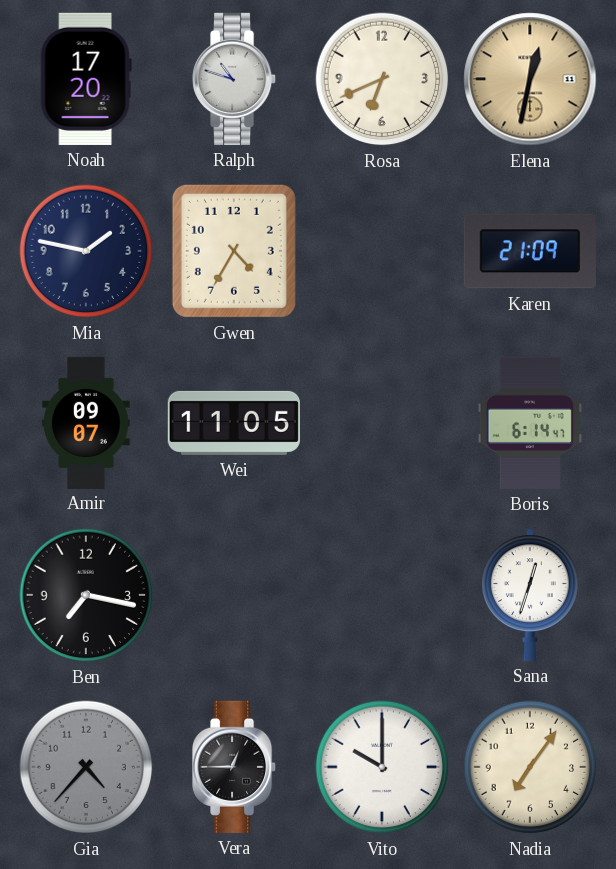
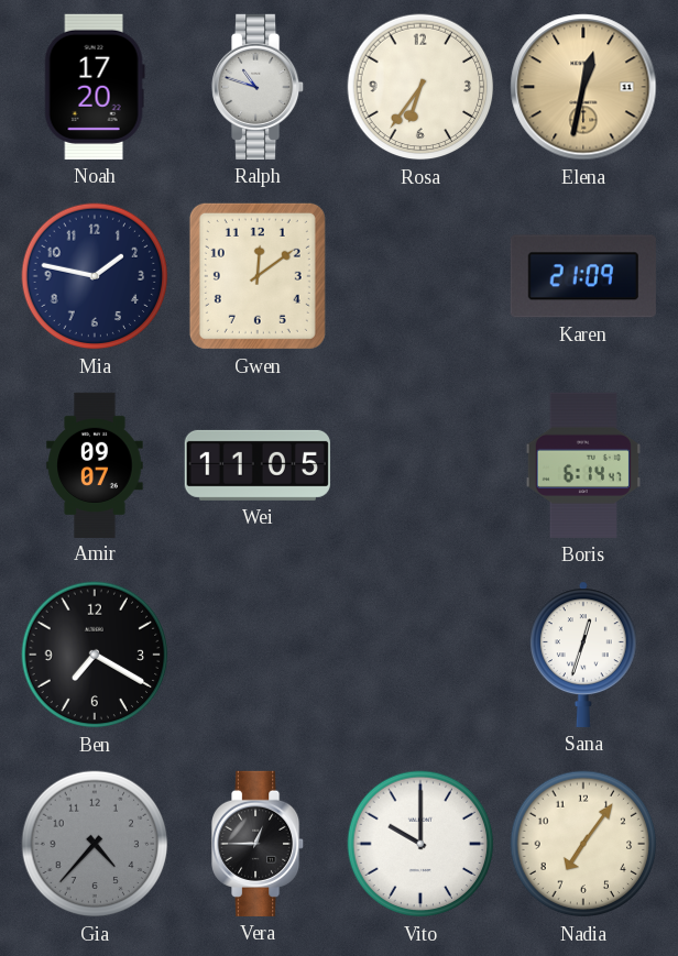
Rosa: 6:41 -> 6:36 (420, 87)
Gwen: 4:35 -> 12:09 (258, 276)
Ben: 7:17 -> 7:20 (95, 655)
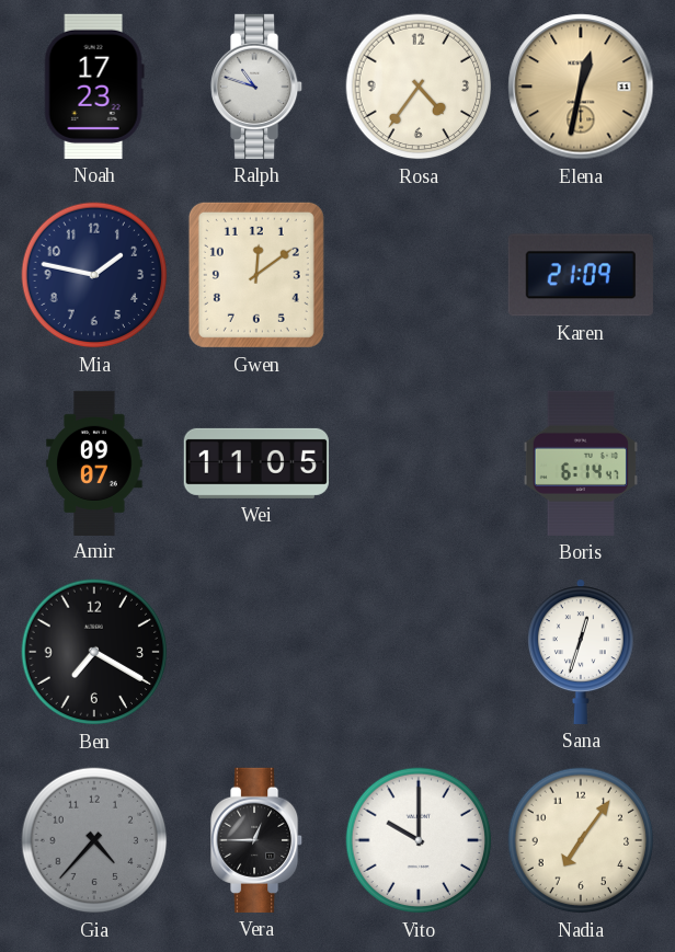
Noah: 17:20 -> 17:23 (94, 87)
Rosa: 6:36 -> 4:36 (419, 87)
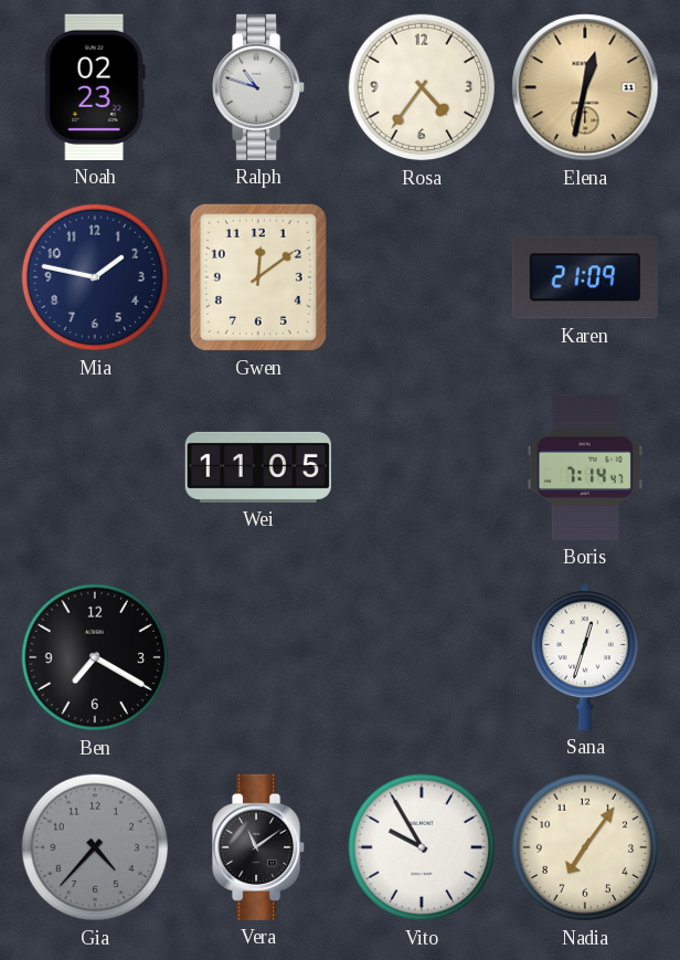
Noah: 17:23 -> 02:23 (95, 87)
Amir: 09:07 -> none (94, 462)
Boris: 6:14 -> 7:14 (585, 467)
Vera: 12:45 -> 11:09 (259, 847)
Vito: 10:00 -> 9:55 (422, 847)
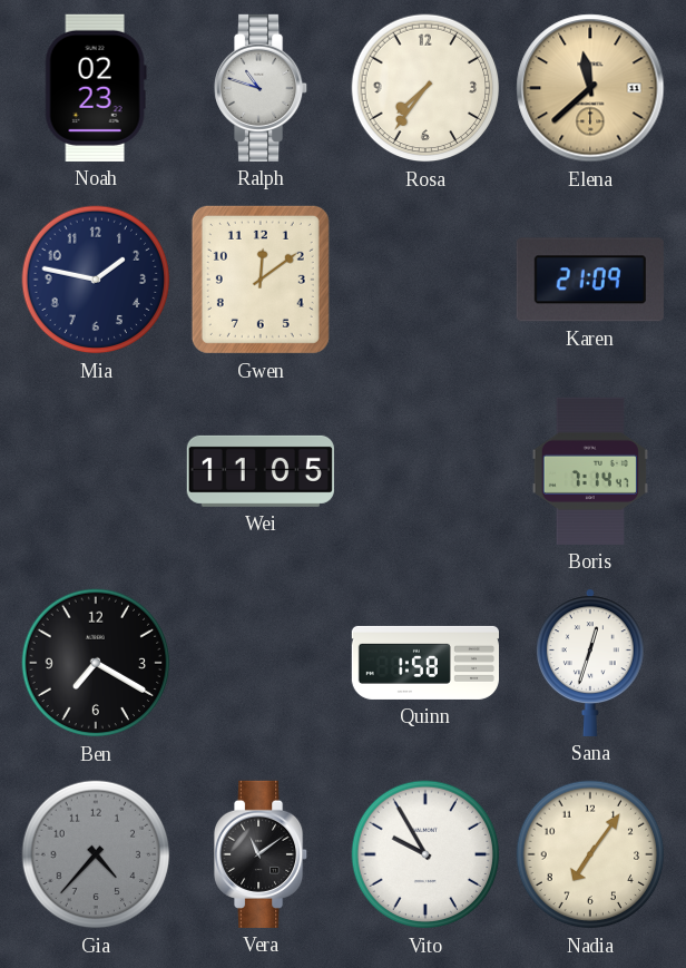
Rosa: 4:36 -> 7:36 (425, 88)
Elena: 12:32 -> 11:38 (590, 88)
Quinn: none -> 1:58 (424, 663)
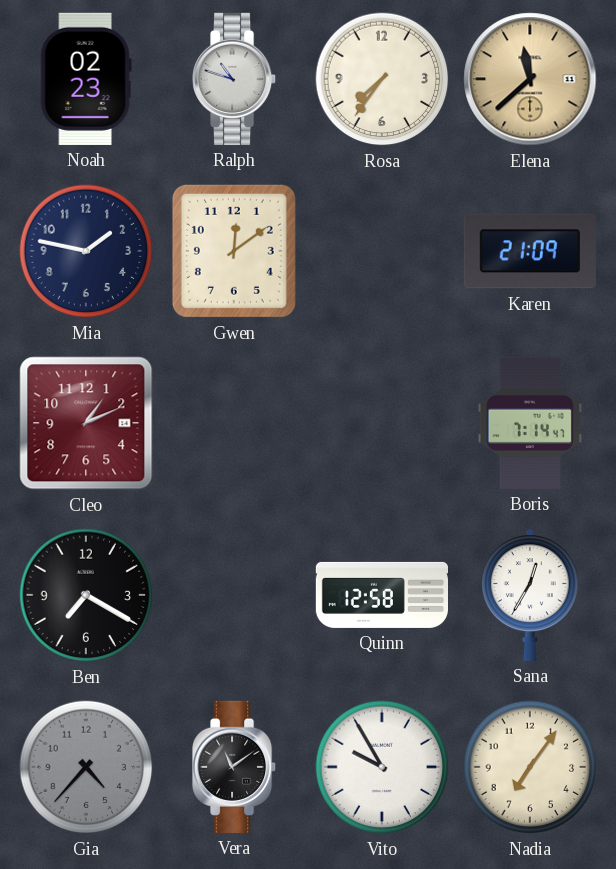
Cleo: none -> 1:11 (86, 423)
Wei: 11:05 -> none (261, 471)
Quinn: 1:58 -> 12:58 (381, 595)
Sana: 12:33 -> 12:35 (530, 595)
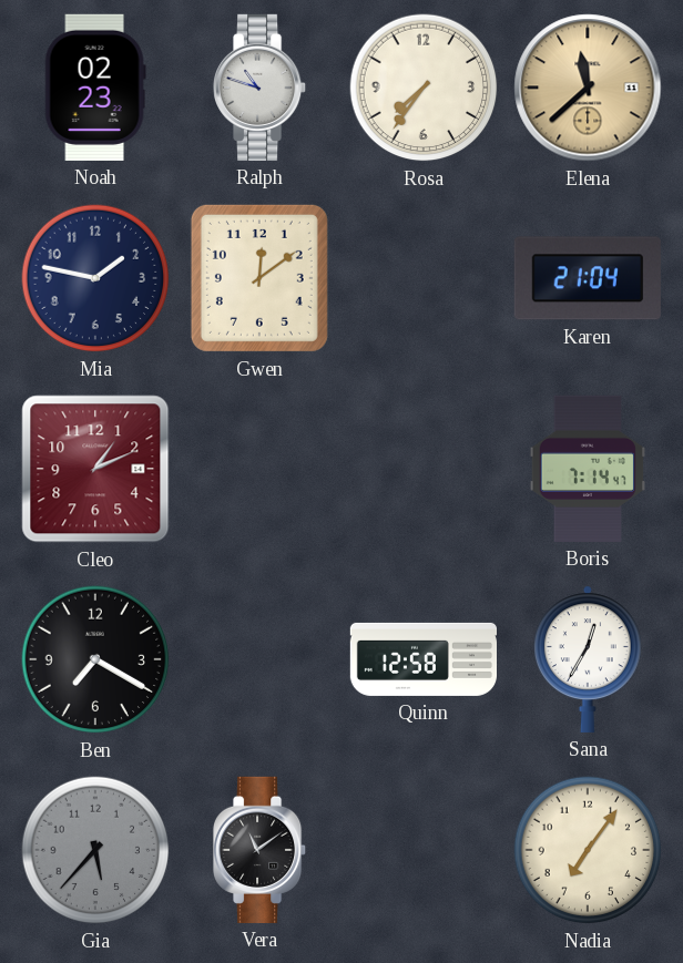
Karen: 21:09 -> 21:04 (588, 278)
Gia: 4:37 -> 5:37 (95, 850)
Vito: 9:55 -> none (382, 767)
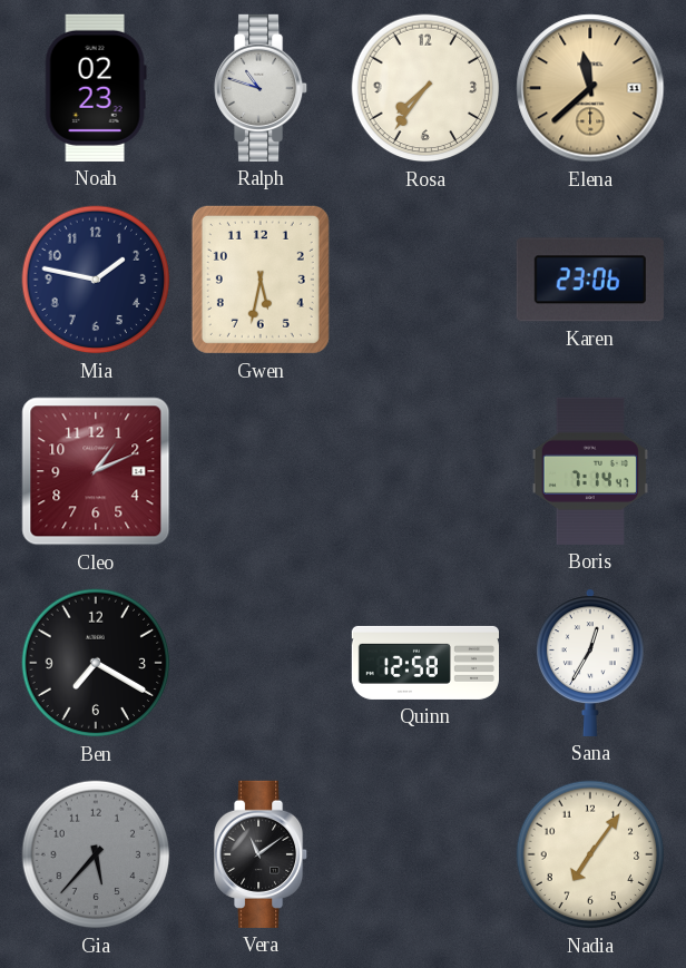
Gwen: 12:09 -> 5:32 (261, 280)
Karen: 21:04 -> 23:06 (590, 280)
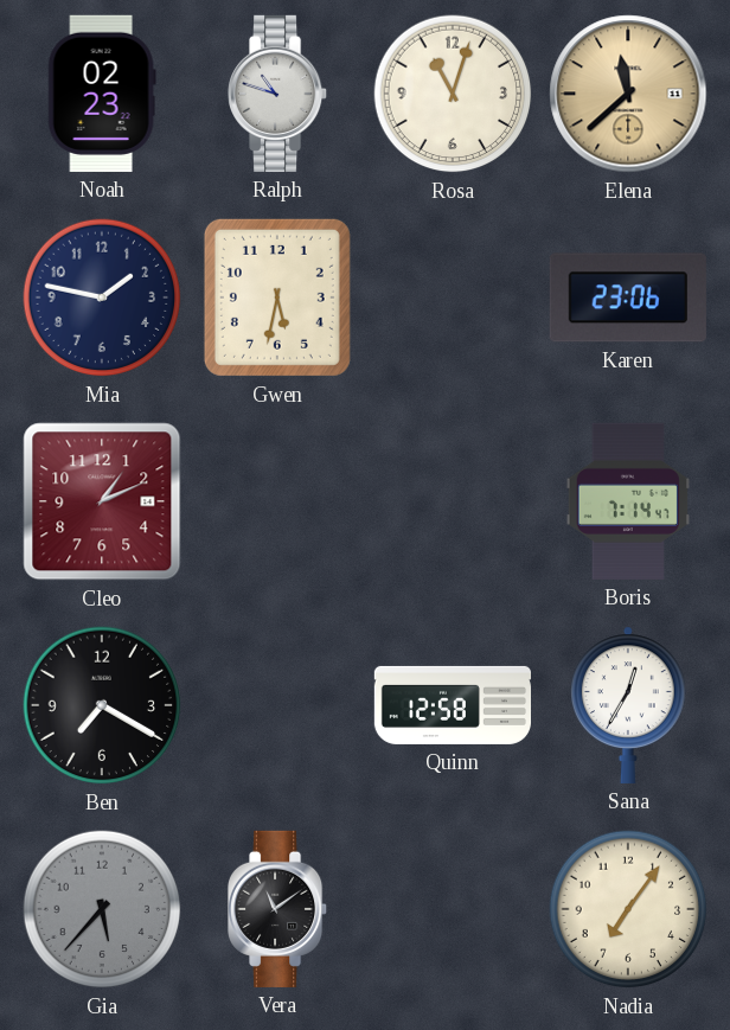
Rosa: 7:36 -> 11:03 (453, 94)
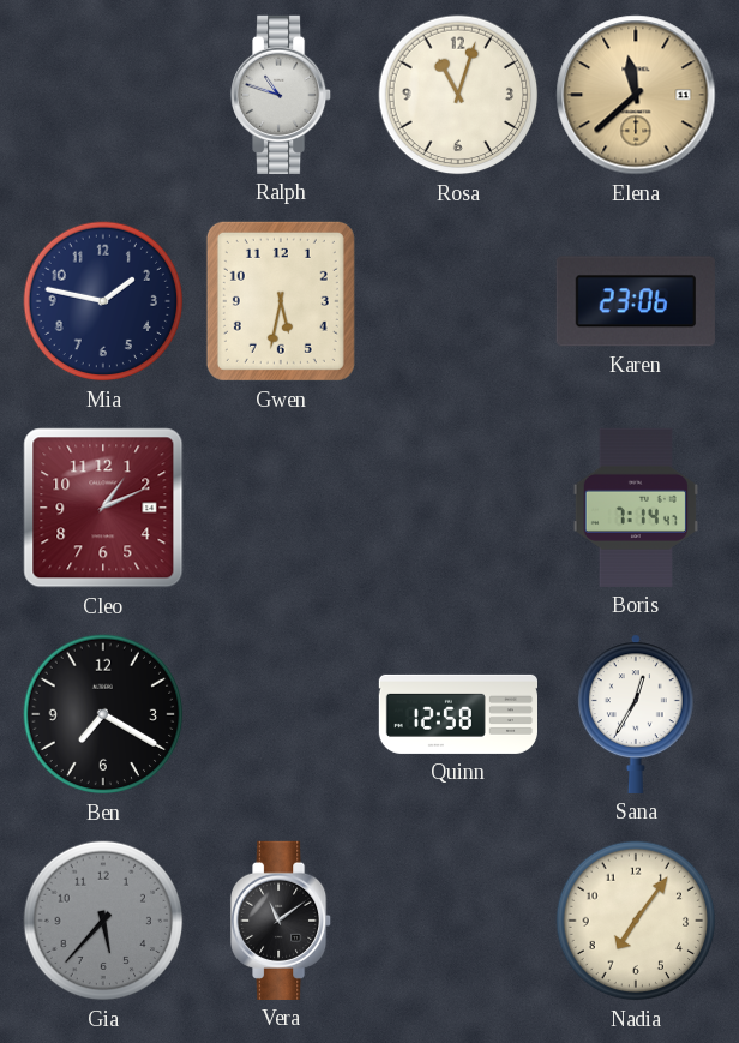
Noah: 02:23 -> none (102, 94)
